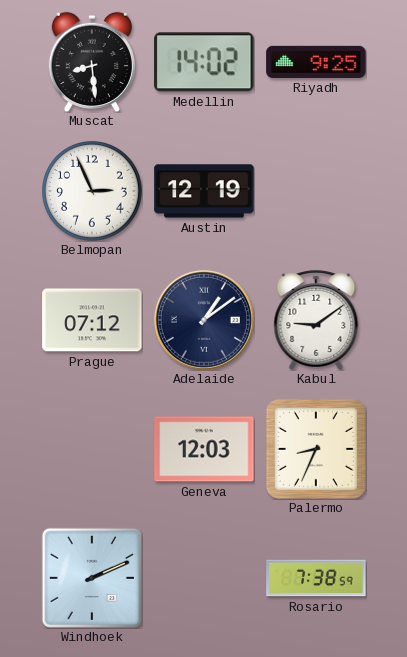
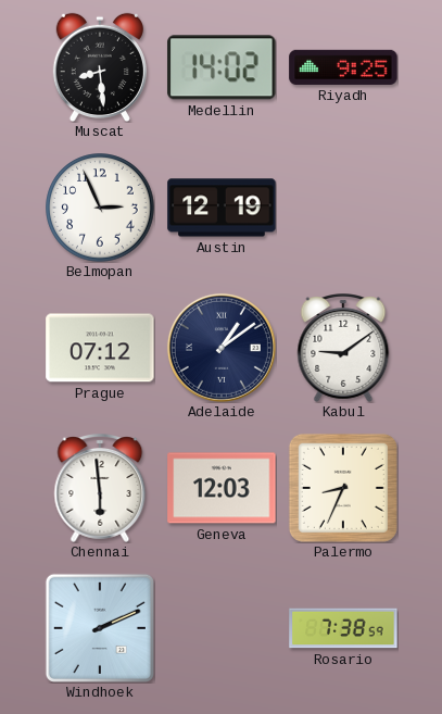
Chennai: none -> 5:59 (100, 489)
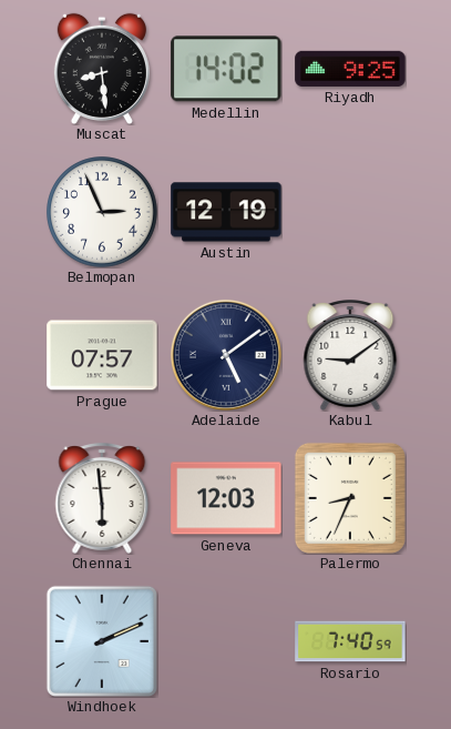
Prague: 07:12 -> 07:57 (102, 355)
Adelaide: 1:09 -> 5:09 (226, 355)
Rosario: 7:38 -> 7:40 (350, 641)
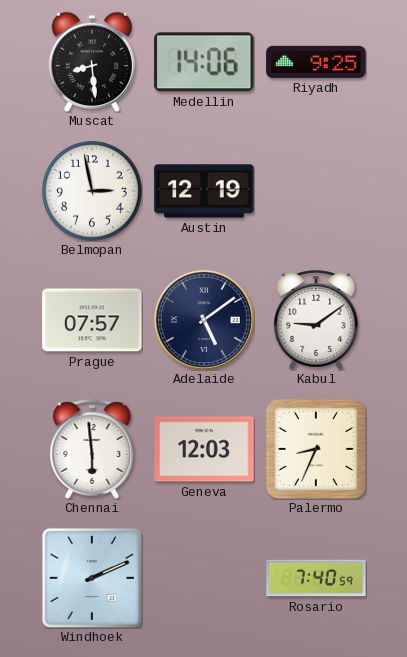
Medellin: 14:02 -> 14:06 (204, 62)
Belmopan: 2:56 -> 2:58 (92, 191)
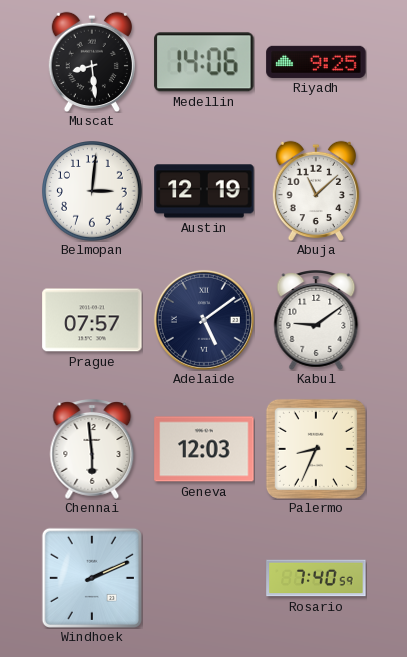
Belmopan: 2:58 -> 3:01 (92, 191)
Abuja: none -> 11:08 (316, 191)
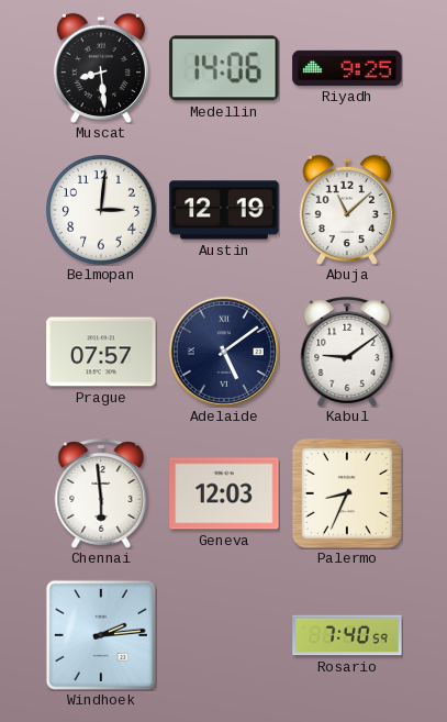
Windhoek: 2:11 -> 2:14 (101, 635)
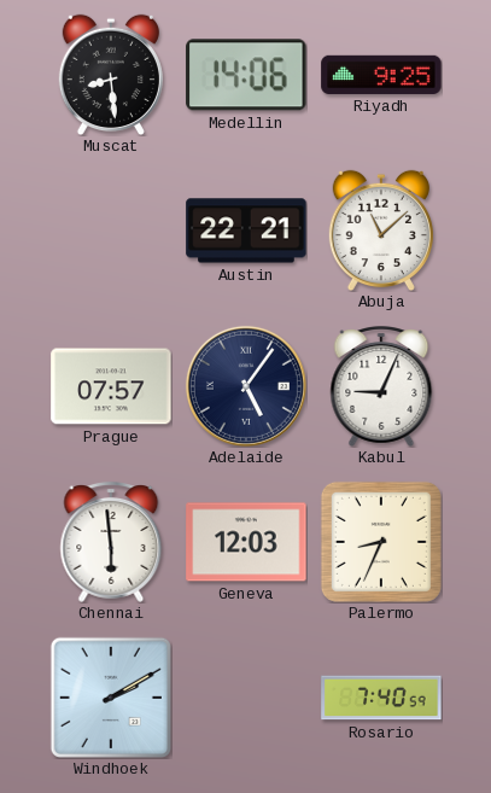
Belmopan: 3:01 -> none (101, 210)
Austin: 12:19 -> 22:21 (246, 231)
Adelaide: 5:09 -> 5:06 (246, 386)
Kabul: 9:09 -> 9:04 (381, 387)
Windhoek: 2:14 -> 2:10 (111, 698)
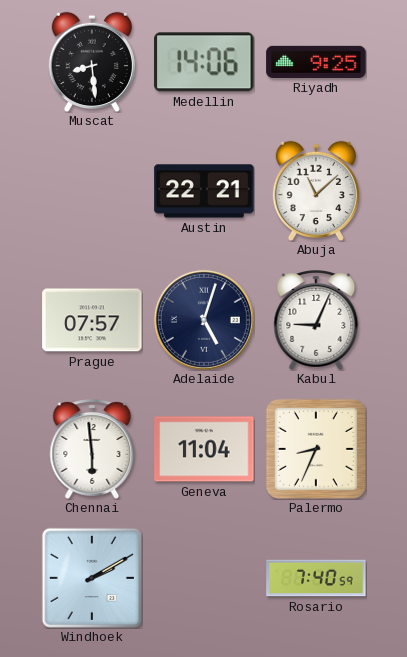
Adelaide: 5:06 -> 5:03 (204, 320)
Geneva: 12:03 -> 11:04 (204, 449)
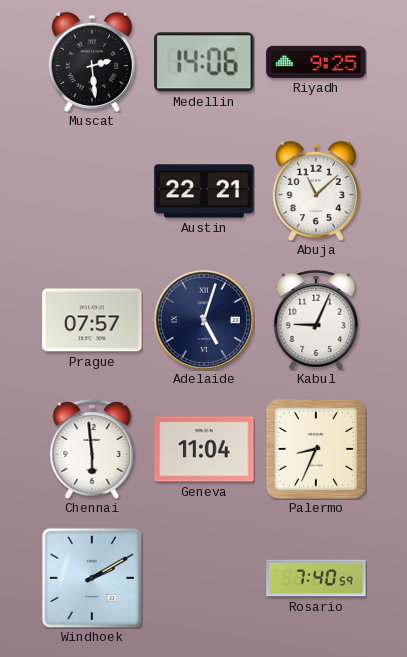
Muscat: 8:29 -> 2:29 (92, 62)
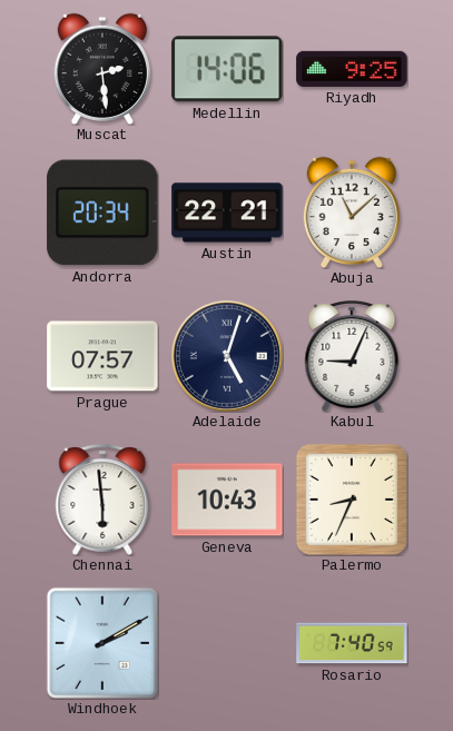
Andorra: none -> 20:34 (102, 213)
Geneva: 11:04 -> 10:43 (227, 500)
